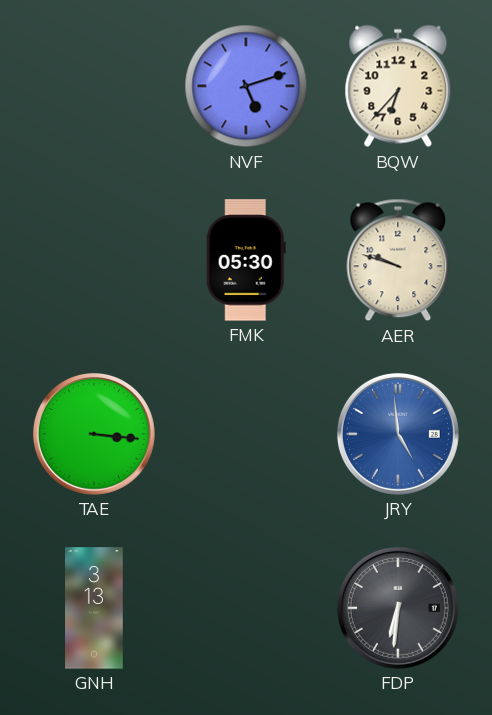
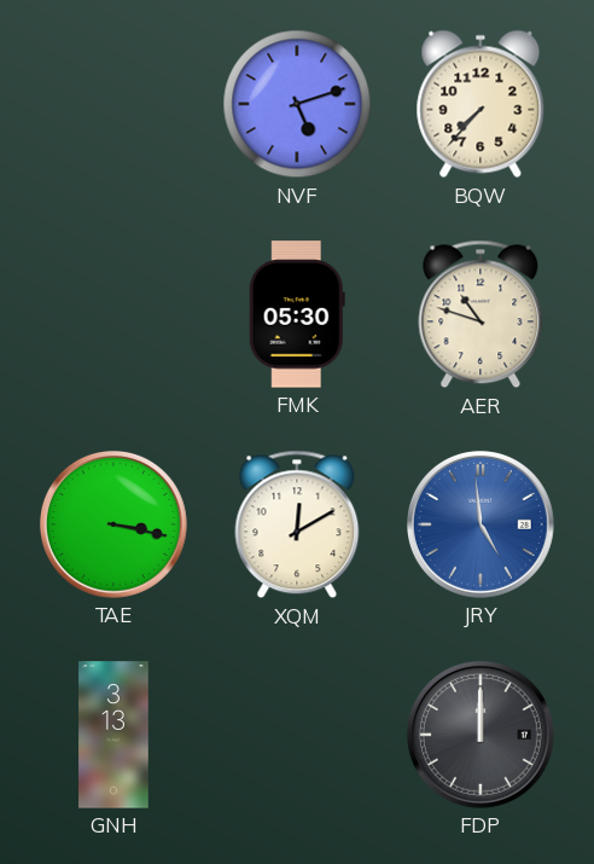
BQW: 6:37 -> 7:37 (481, 104)
AER: 9:48 -> 10:48 (481, 314)
TAE: 3:16 -> 3:17 (113, 524)
XQM: none -> 12:10 (297, 524)
FDP: 6:31 -> 12:00 (481, 735)
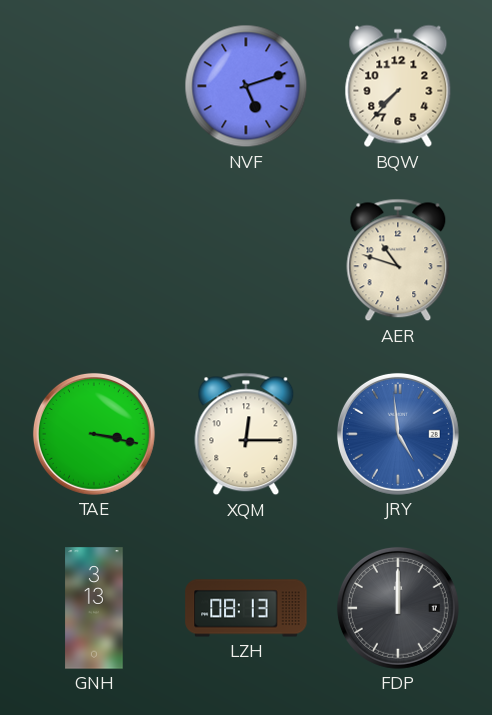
FMK: 05:30 -> none (297, 314)
XQM: 12:10 -> 12:15 (246, 434)
LZH: none -> 08:13 (246, 608)
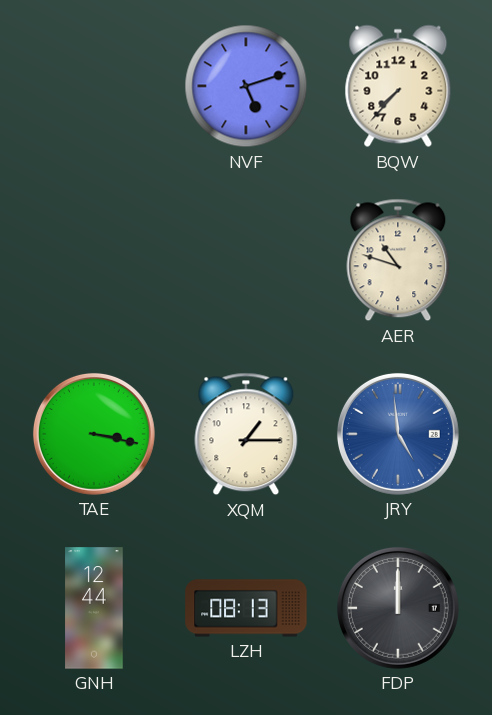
XQM: 12:15 -> 1:15 (246, 434)
GNH: 3:13 -> 12:44 (94, 608)
